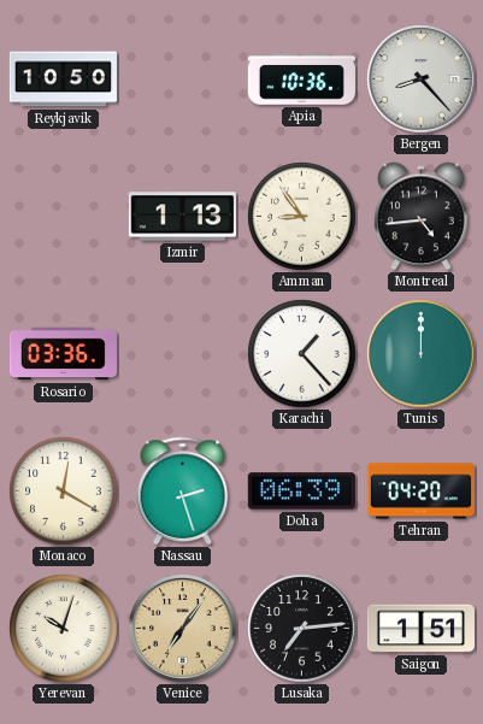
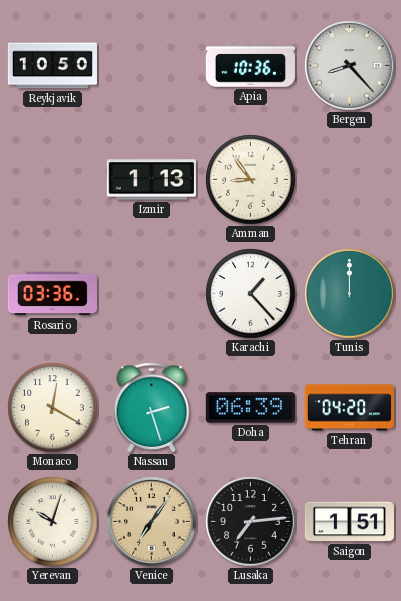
Montreal: 4:44 -> none (422, 217)
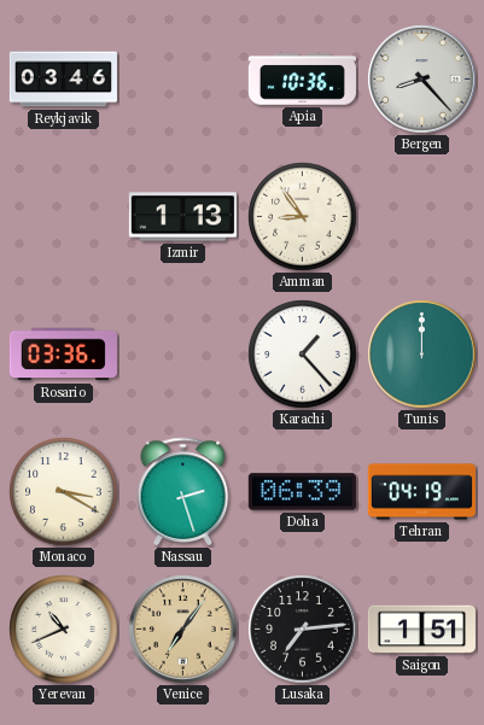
Reykjavik: 10:50 -> 03:46 (63, 80)
Monaco: 12:20 -> 3:20 (64, 492)
Tehran: 04:20 -> 04:19 (421, 492)
Yerevan: 10:03 -> 10:41 (64, 630)
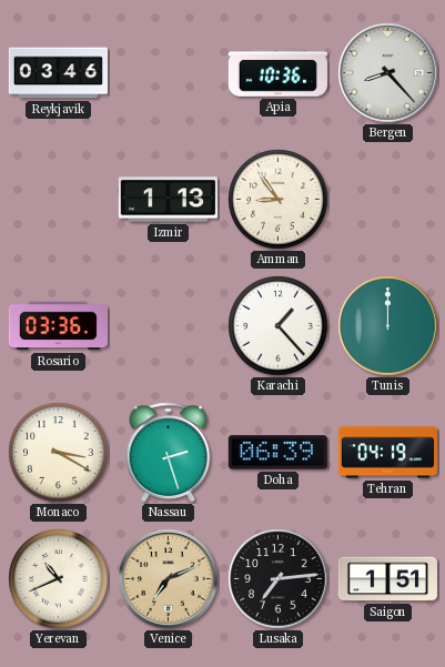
Venice: 7:06 -> 7:11 (169, 579)
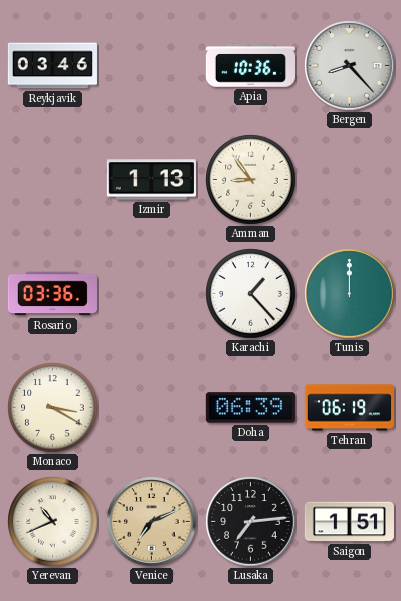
Nassau: 2:27 -> none (169, 452)
Tehran: 04:19 -> 06:19 (349, 408)
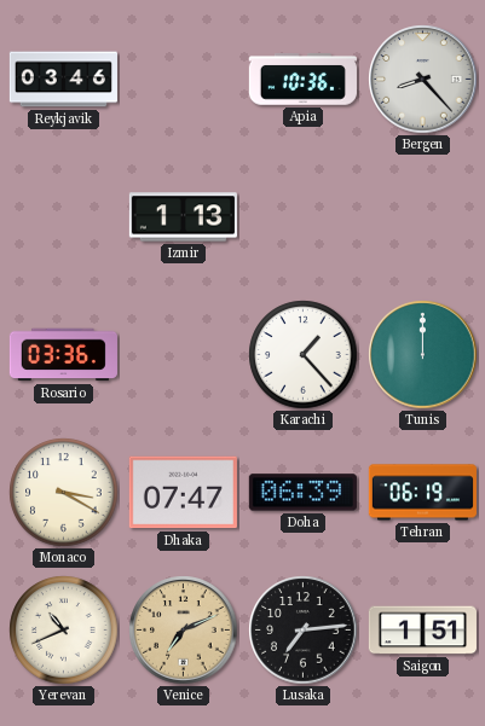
Amman: 8:54 -> none (251, 180)
Dhaka: none -> 07:47 (183, 493)
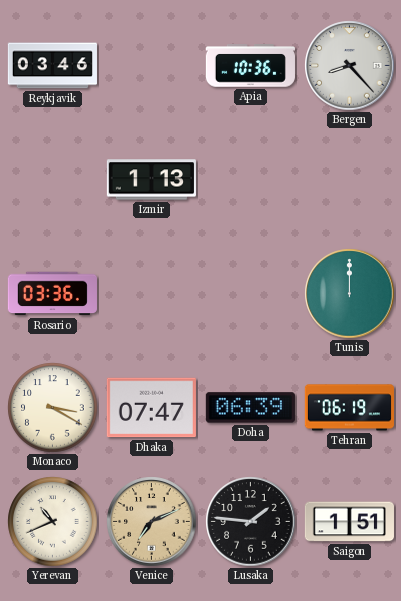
Karachi: 1:23 -> none (304, 355)
Lusaka: 7:14 -> 1:46 (251, 522)
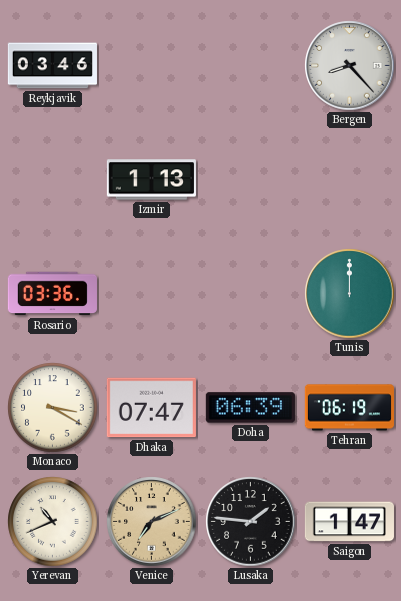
Apia: 10:36 -> none (250, 66)
Saigon: 1:51 -> 1:47 (349, 522)
